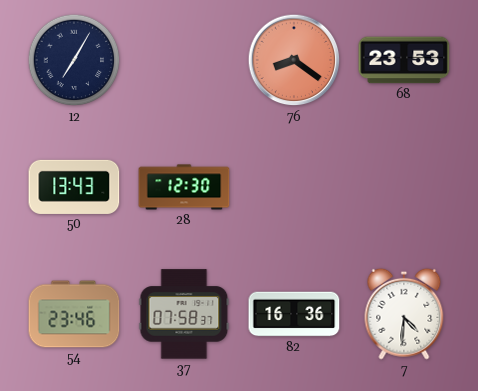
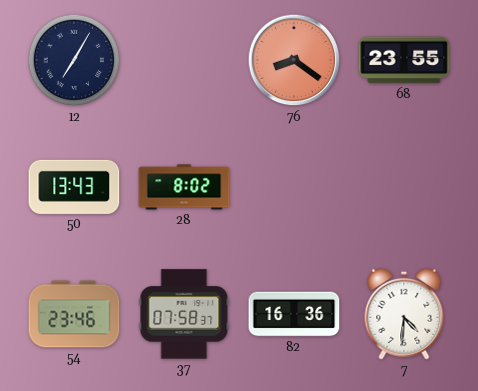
68: 23:53 -> 23:55 (404, 60)
28: 12:30 -> 8:02 (184, 187)
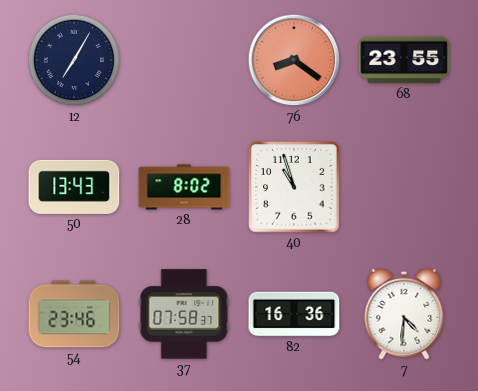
40: none -> 10:57 (294, 187)
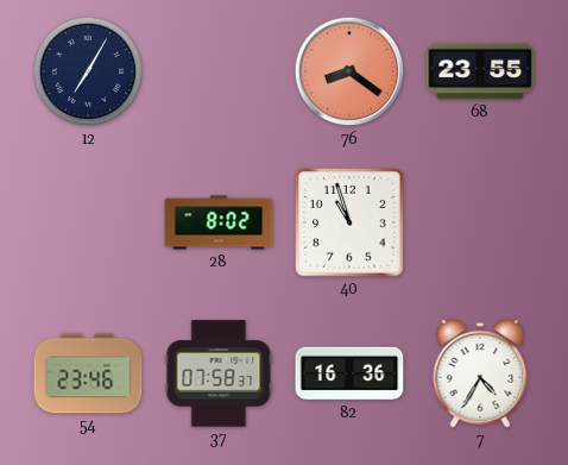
50: 13:43 -> none (74, 187)
7: 4:31 -> 4:35 (480, 373)
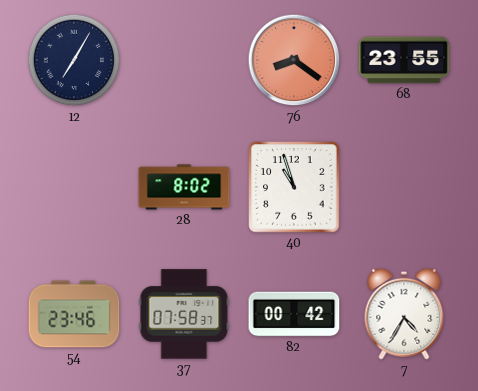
82: 16:36 -> 00:42 (294, 314)
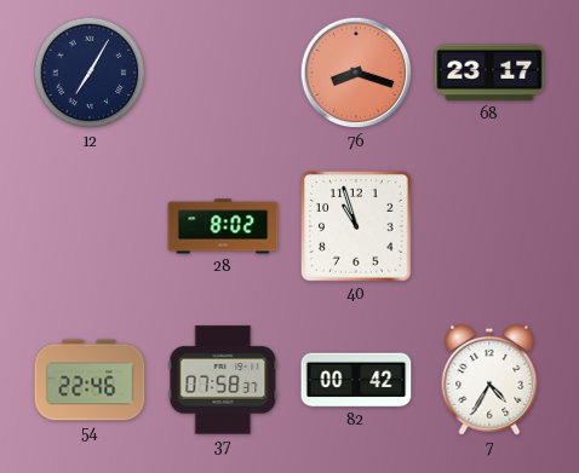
76: 8:21 -> 8:18 (356, 73)
68: 23:55 -> 23:17 (489, 73)
54: 23:46 -> 22:46 (90, 380)
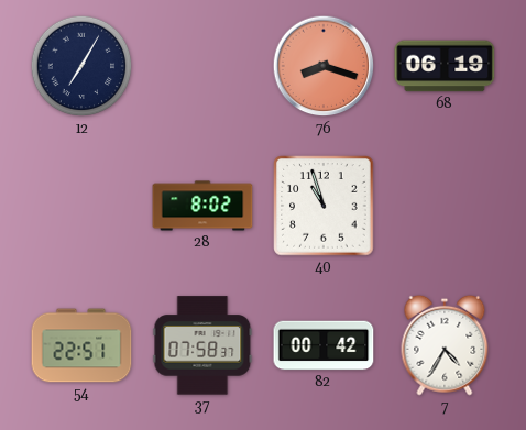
68: 23:17 -> 06:19 (445, 66)
54: 22:46 -> 22:51 (81, 345)
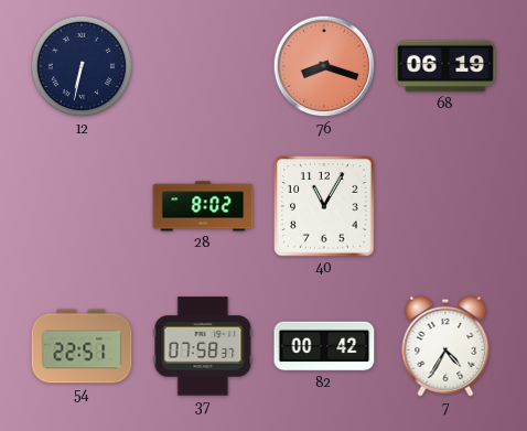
12: 7:05 -> 6:32 (82, 66)
40: 10:57 -> 11:05 (324, 206)
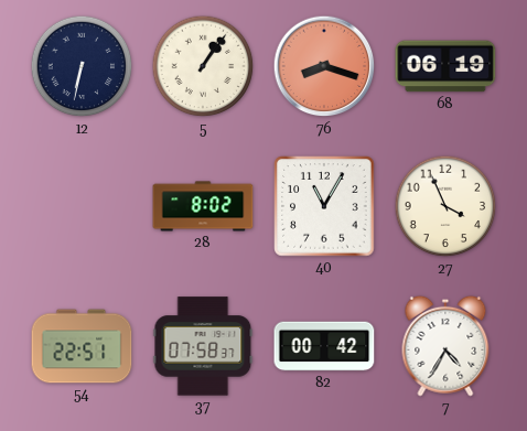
5: none -> 1:06 (203, 66)
27: none -> 3:56 (445, 206)
